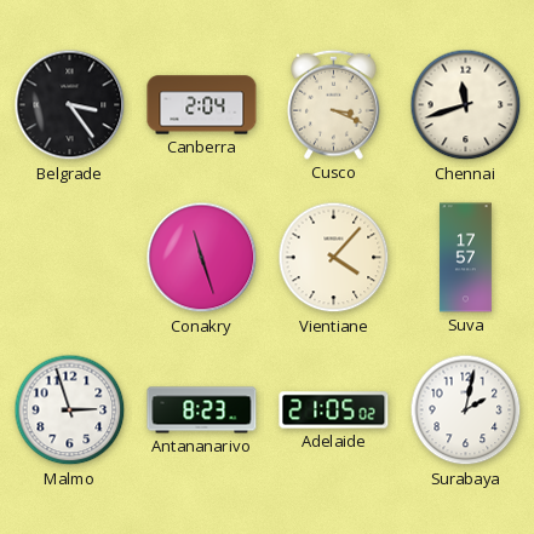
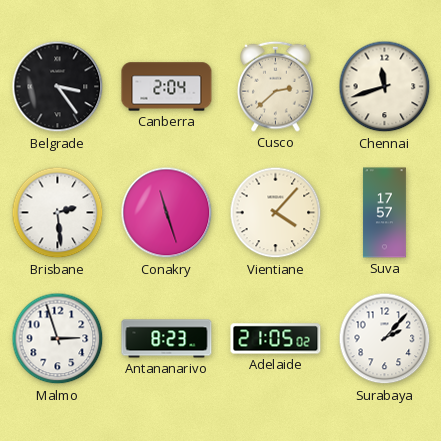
Cusco: 3:19 -> 2:38 (276, 86)
Brisbane: none -> 2:29 (58, 213)
Surabaya: 2:02 -> 2:07 (385, 339)
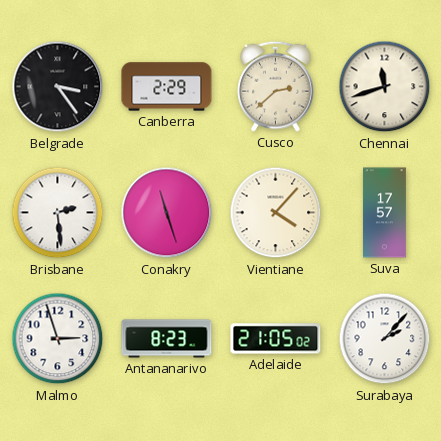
Canberra: 2:04 -> 2:29 (167, 87)
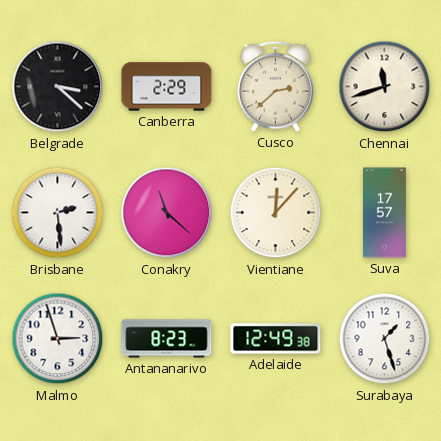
Belgrade: 3:24 -> 3:22 (58, 87)
Conakry: 11:27 -> 11:22 (167, 213)
Vientiane: 4:07 -> 12:07 (276, 213)
Adelaide: 21:05 -> 12:49 (276, 339)
Surabaya: 2:07 -> 1:27 (385, 339)
